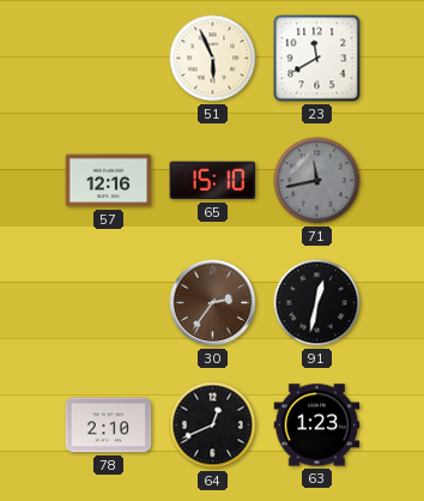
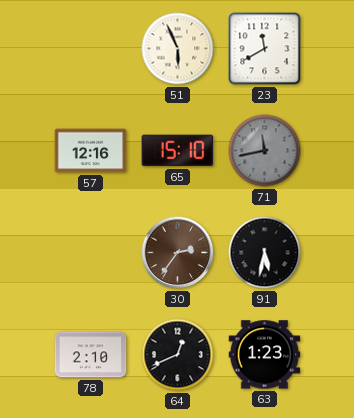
91: 12:32 -> 5:32 (265, 253)
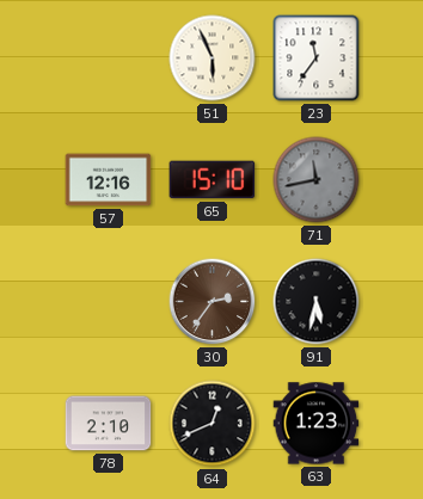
23: 11:40 -> 11:36 (317, 58)
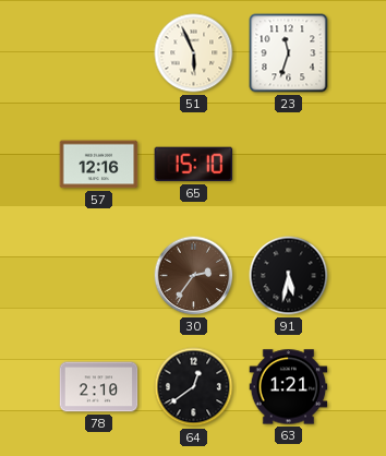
23: 11:36 -> 11:33 (289, 53)
71: 11:43 -> none (317, 180)
64: 12:41 -> 12:39 (194, 387)
63: 1:23 -> 1:21 (289, 387)
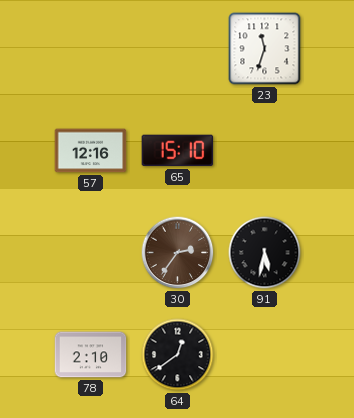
51: 5:56 -> none (194, 53)
63: 1:21 -> none (289, 387)
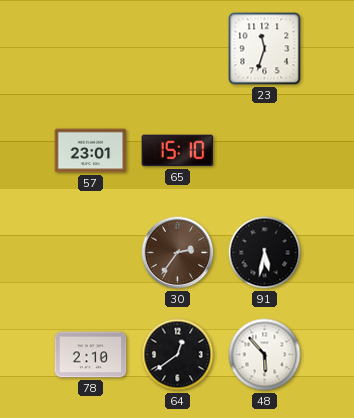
57: 12:16 -> 23:01 (91, 151)
48: none -> 5:53 (265, 355)
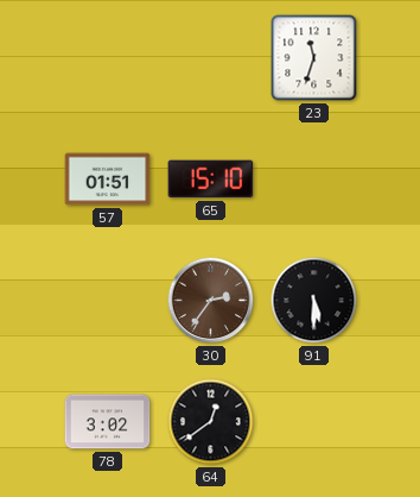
57: 23:01 -> 01:51 (108, 180)
91: 5:32 -> 5:30 (314, 301)
78: 2:10 -> 3:02 (108, 422)
48: 5:53 -> none (265, 355)
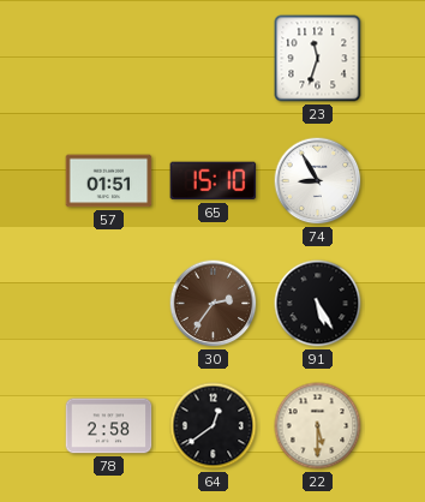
74: none -> 8:55 (318, 181)
91: 5:30 -> 5:25 (318, 304)
78: 3:02 -> 2:58 (109, 426)
22: none -> 5:30 (318, 426)
